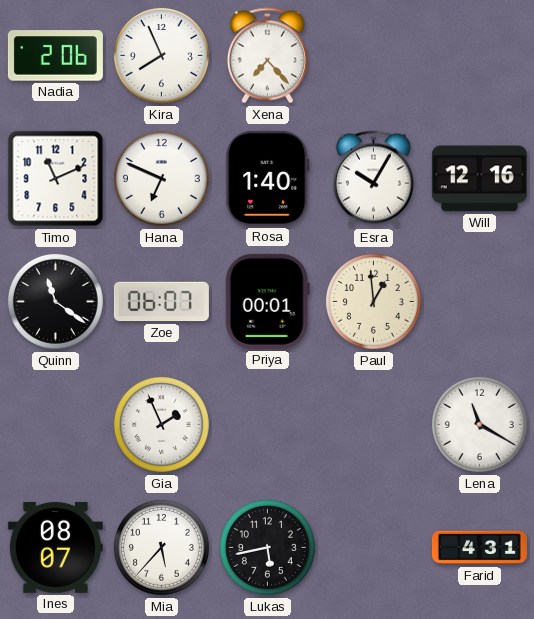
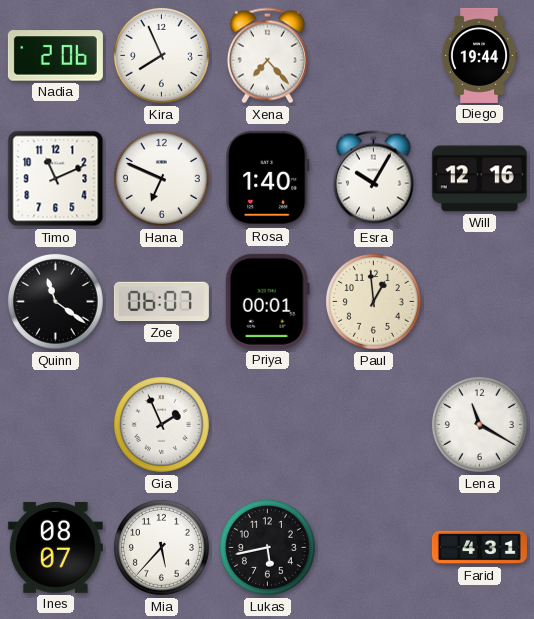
Diego: none -> 19:44 (479, 55)
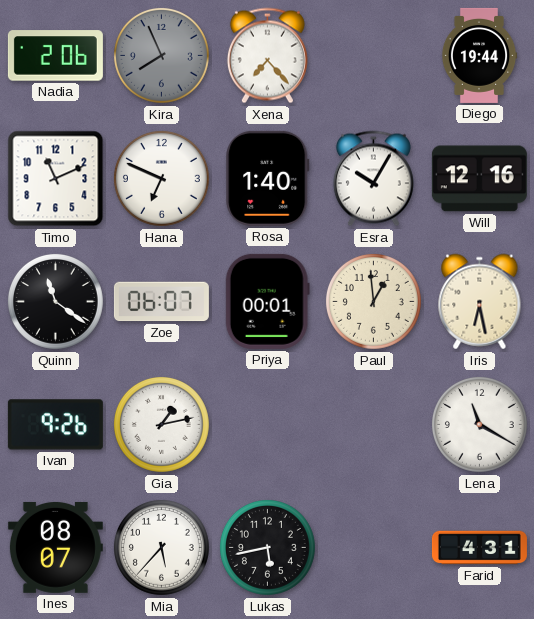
Kira dial: white -> grey (161, 55)
Iris: none -> 6:28 (480, 302)
Ivan: none -> 9:26 (55, 425)
Gia: 1:56 -> 1:13 (161, 424)
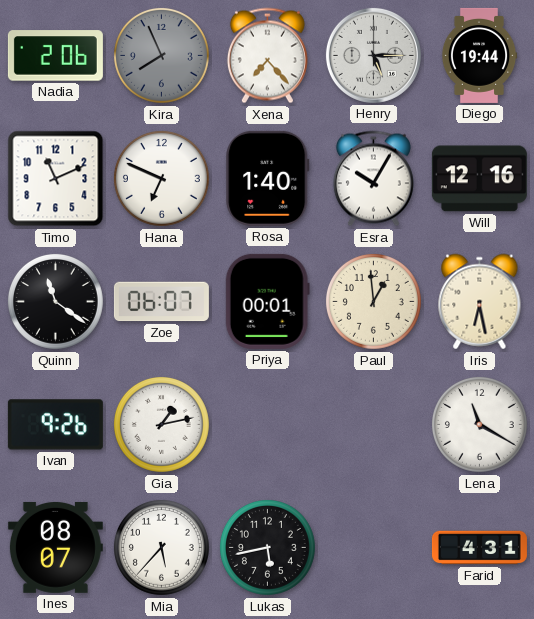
Henry: none -> 5:15 (373, 55)
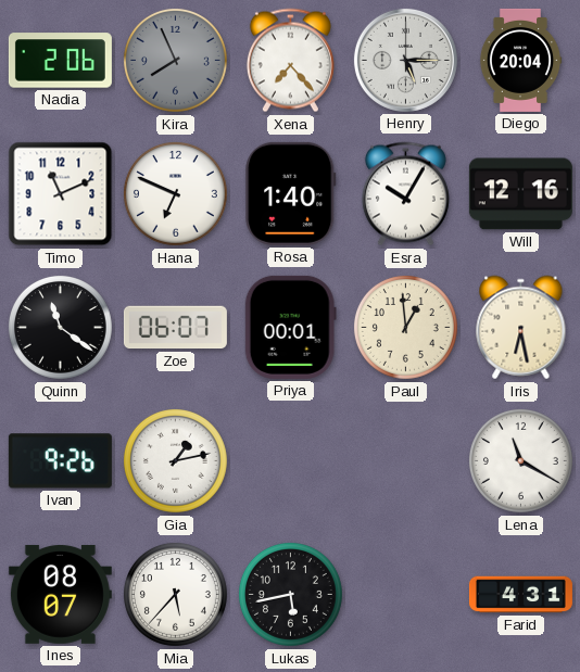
Diego: 19:44 -> 20:04 (520, 60)
